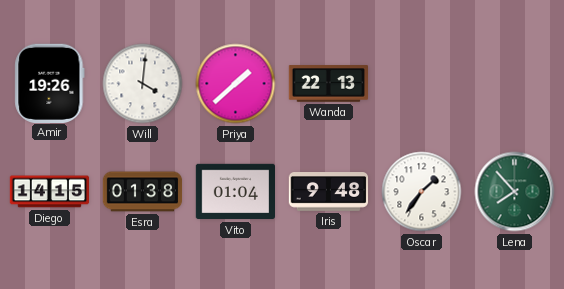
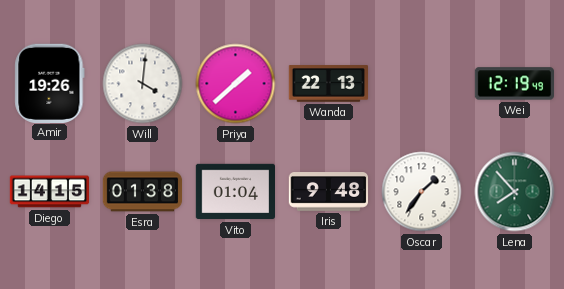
Wei: none -> 12:19 (514, 84)
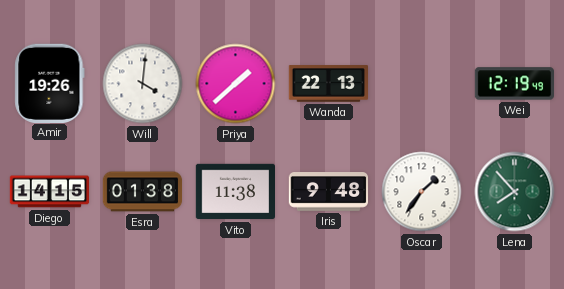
Vito: 01:04 -> 11:38 (235, 192)
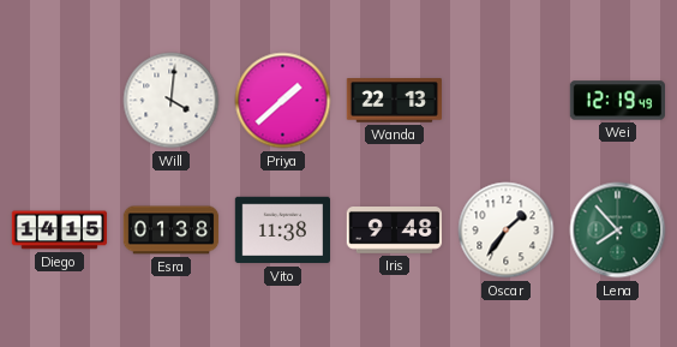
Amir: 19:26 -> none (50, 83)
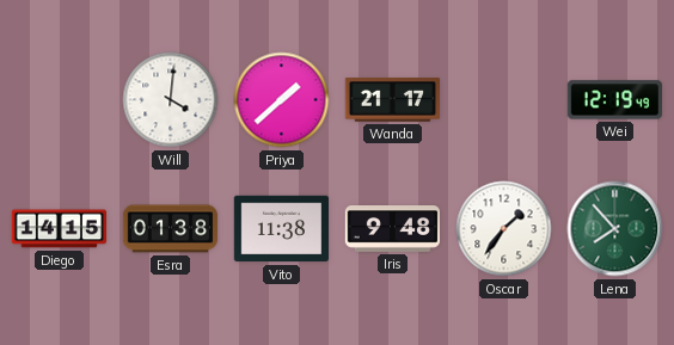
Wanda: 22:13 -> 21:17 (392, 100)
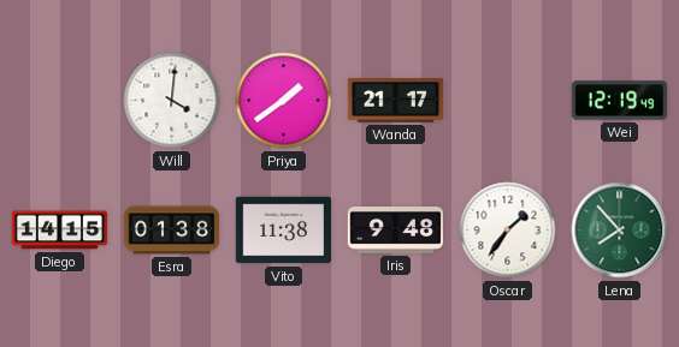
Priya: 1:38 -> 1:39 (284, 101)
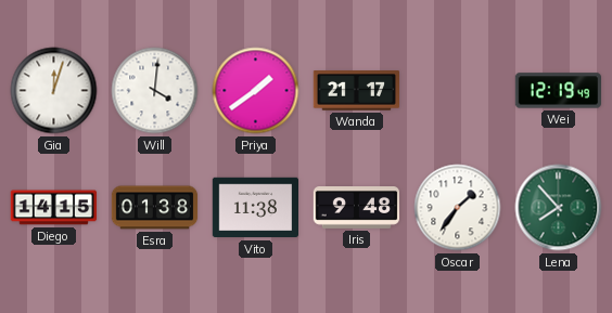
Gia: none -> 12:03 (54, 91)
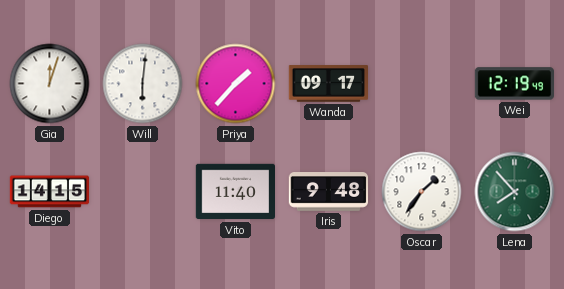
Will: 4:01 -> 6:01 (143, 84)
Priya: 1:39 -> 1:37 (236, 84)
Wanda: 21:17 -> 09:17 (328, 84)
Esra: 01:38 -> none (155, 208)
Vito: 11:38 -> 11:40 (235, 192)
